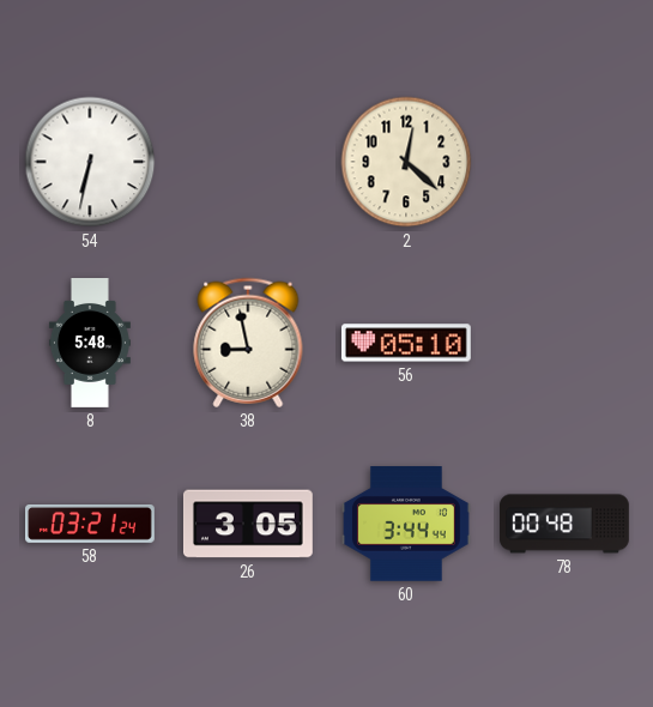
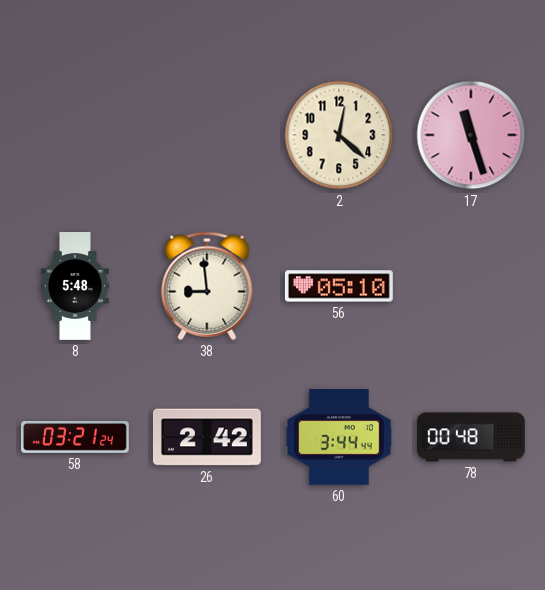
54: 6:32 -> none (90, 162)
17: none -> 11:27 (471, 135)
38: 8:58 -> 8:59 (207, 286)
26: 3:05 -> 2:42 (207, 437)
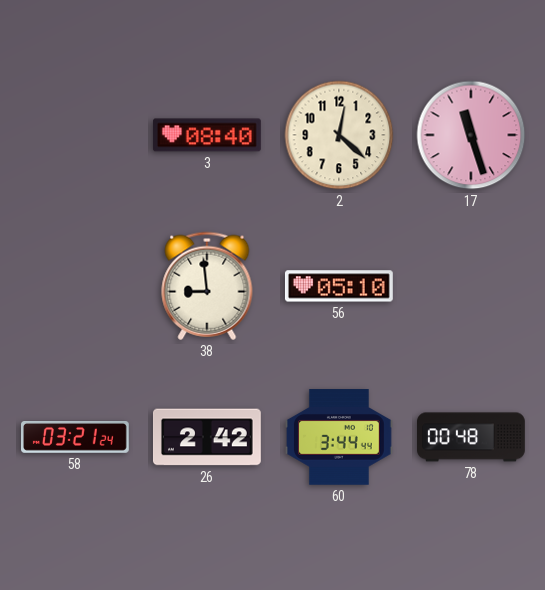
3: none -> 08:40 (207, 135)
8: 5:48 -> none (75, 287)
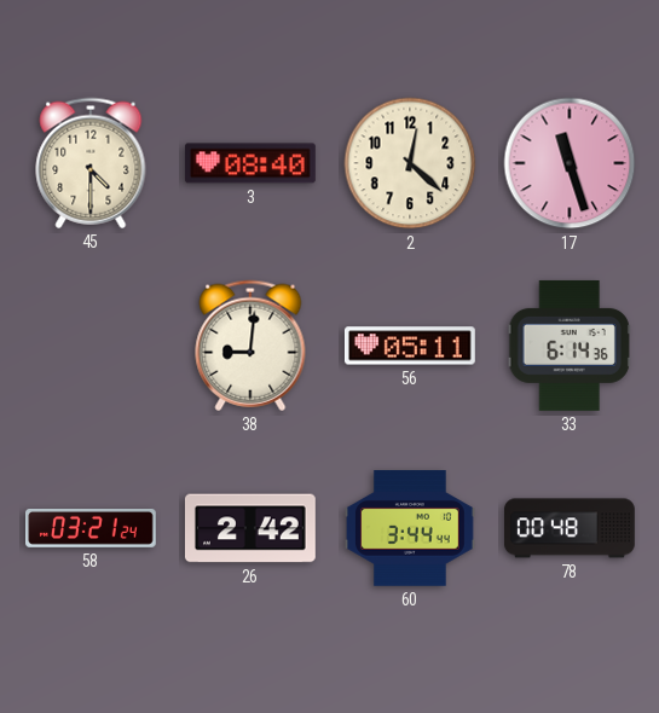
45: none -> 4:30 (91, 163)
38: 8:59 -> 9:01 (250, 346)
56: 05:10 -> 05:11 (410, 346)
33: none -> 6:14 (570, 346)
